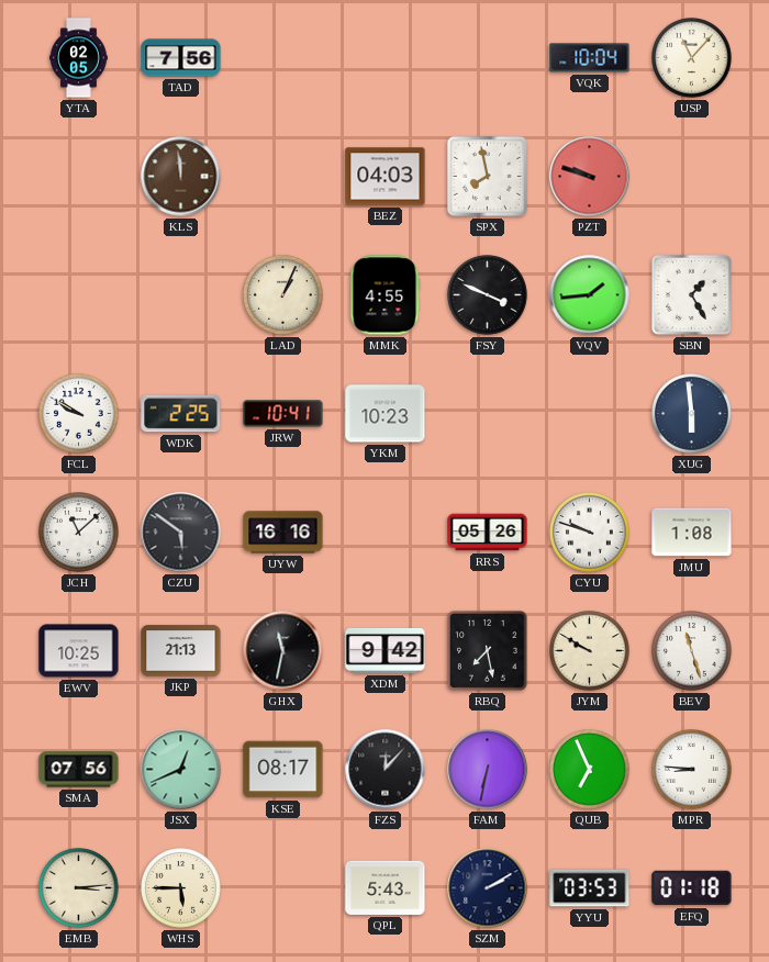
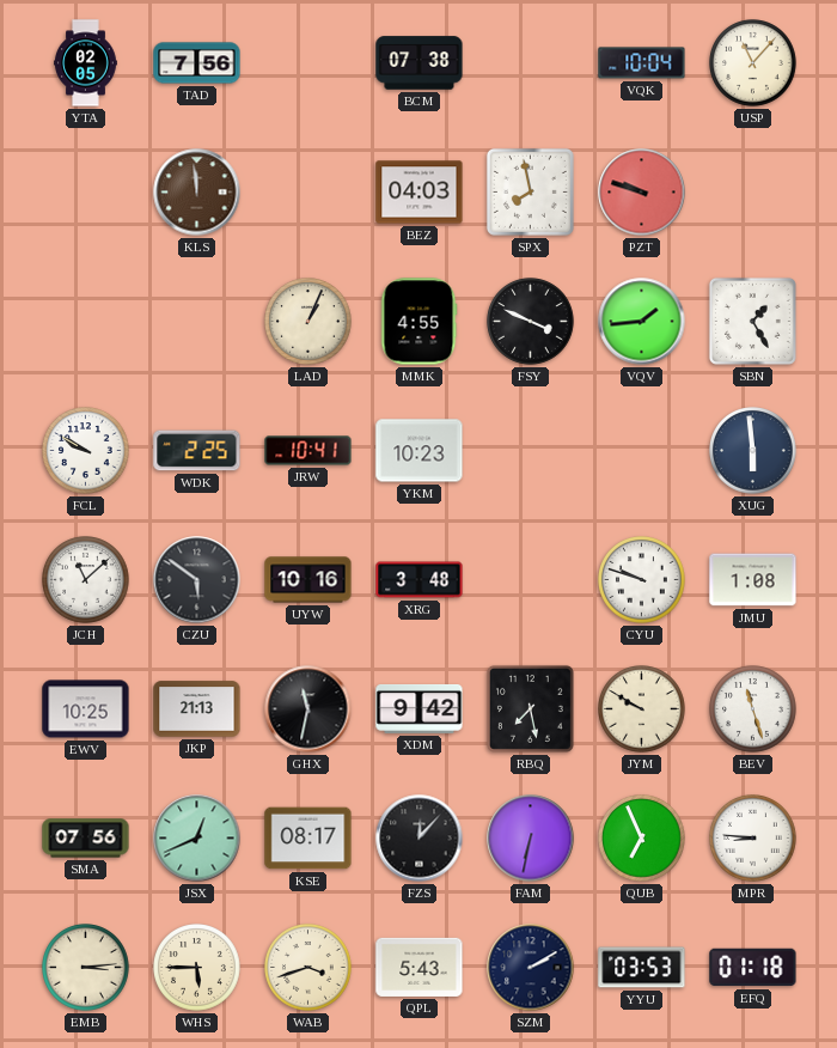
BCM: none -> 07:38 (420, 63)
UYW: 16:16 -> 10:16 (308, 580)
XRG: none -> 3:48 (420, 580)
RRS: 05:26 -> none (488, 533)
WAB: none -> 3:42 (308, 968)
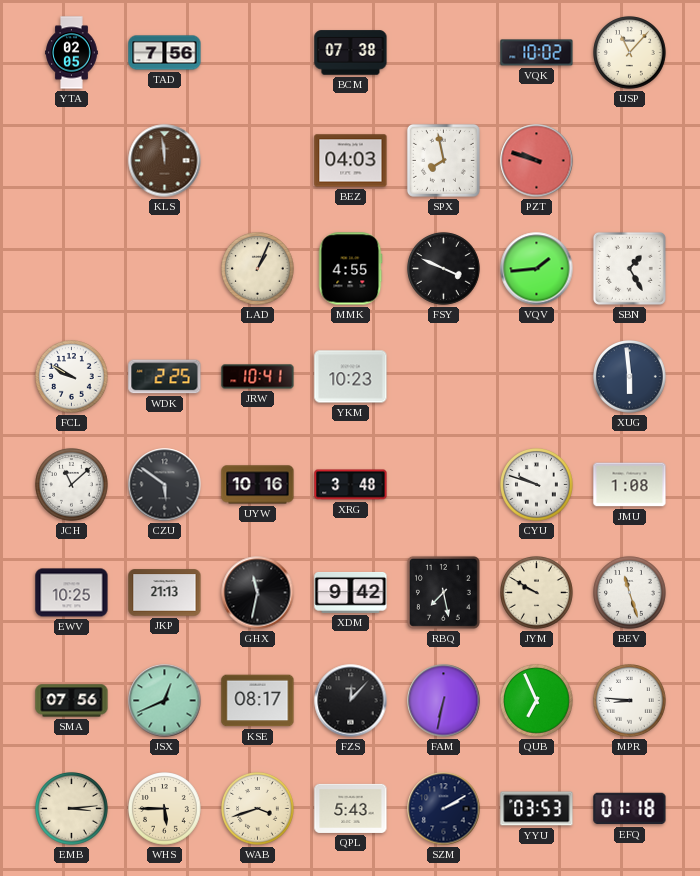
VQK: 10:04 -> 10:02 (537, 53)
